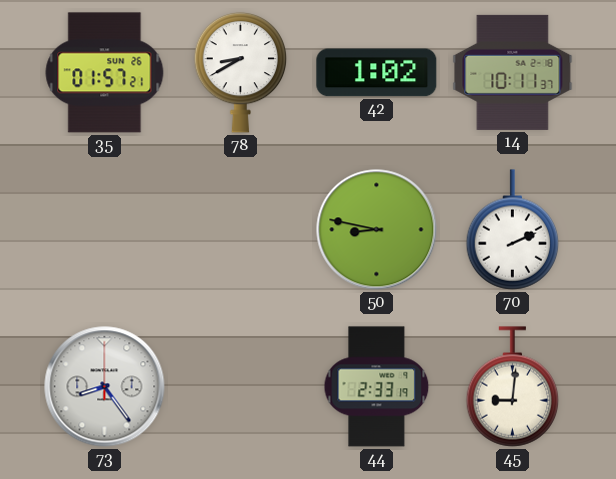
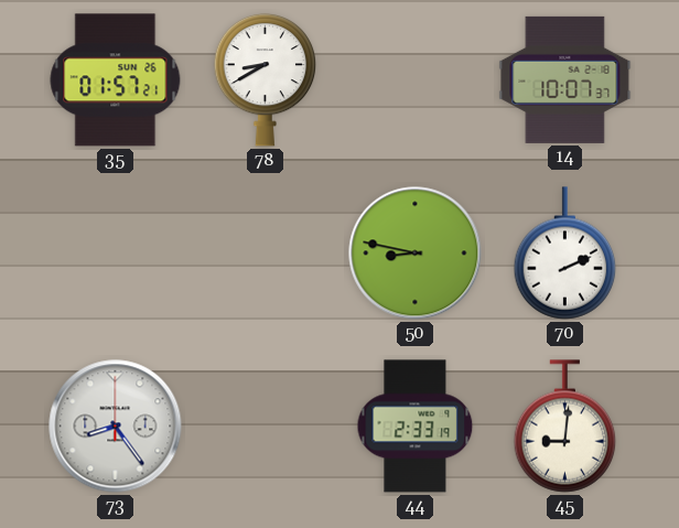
42: 1:02 -> none (377, 73)
14: 10:11 -> 10:07 (565, 79)
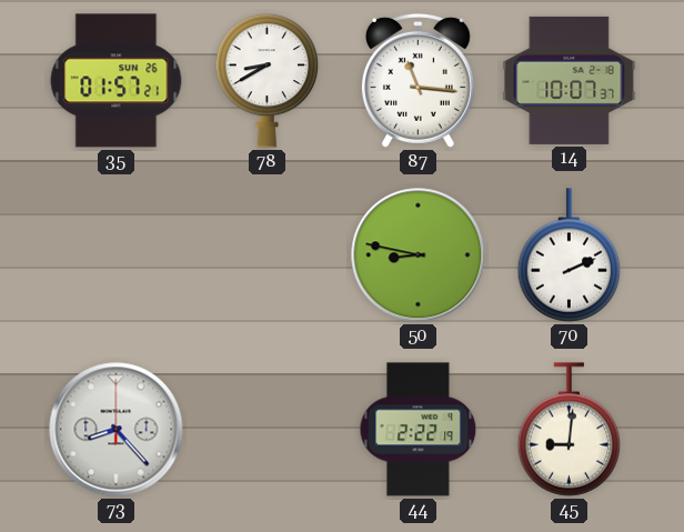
87: none -> 11:16 (418, 80)
73: 8:24 -> 8:23 (117, 430)
44: 2:33 -> 2:22 (419, 430)
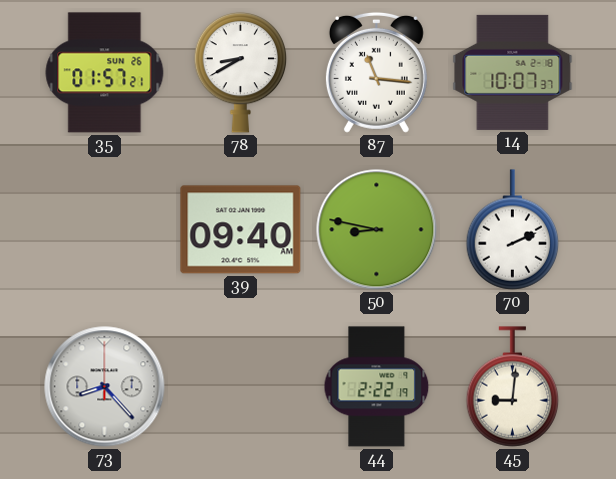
39: none -> 09:40 (241, 230)
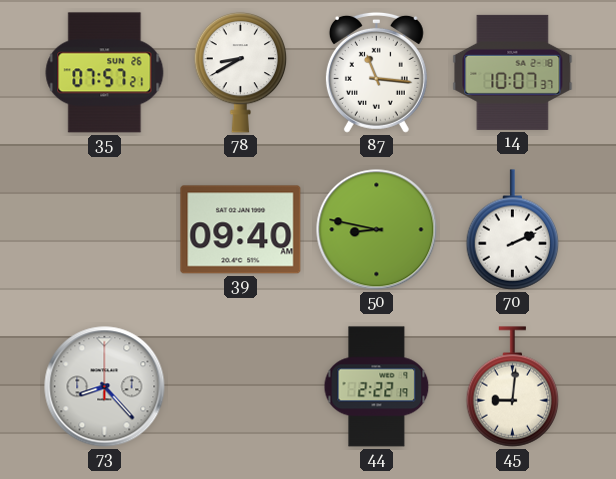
35: 01:57 -> 07:57 (105, 73)
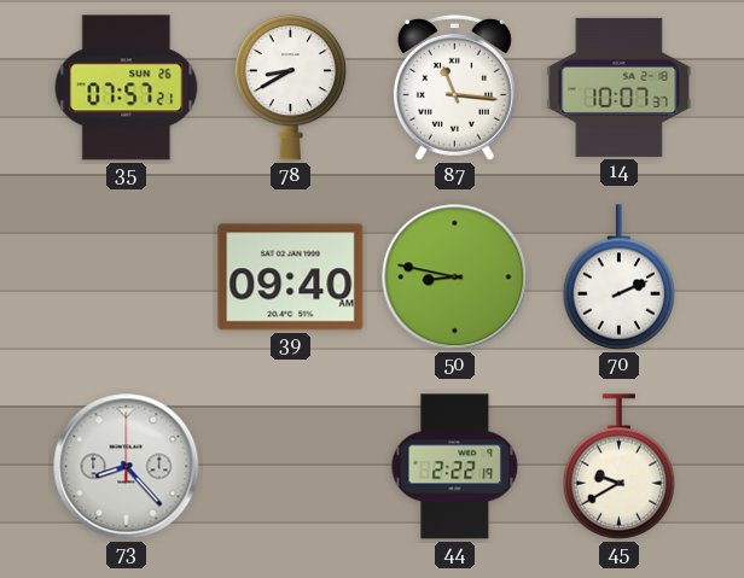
45: 9:01 -> 9:40 (620, 467)
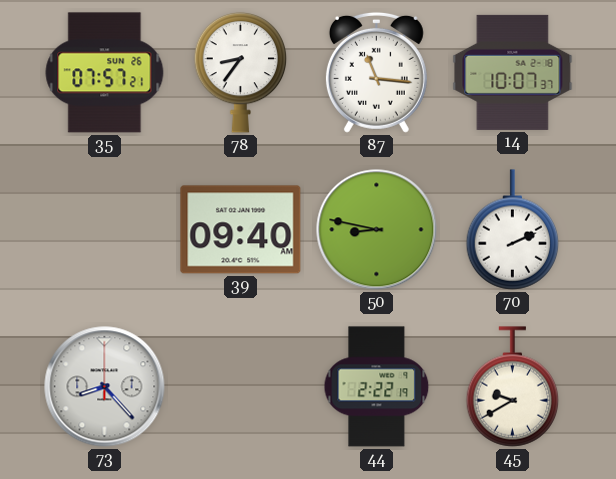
78: 8:40 -> 8:36 (241, 72)
